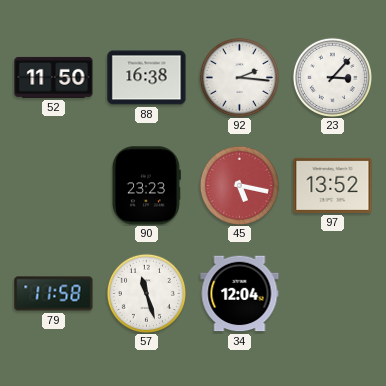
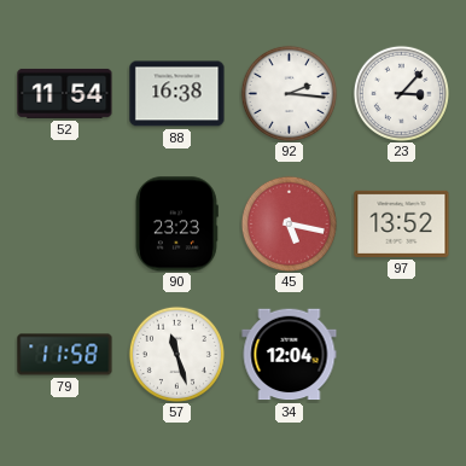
52: 11:50 -> 11:54 (65, 93)
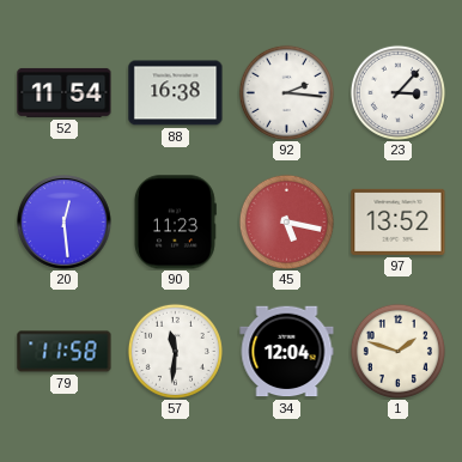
20: none -> 12:29 (65, 223)
90: 23:23 -> 11:23 (175, 223)
57: 11:27 -> 11:31 (175, 351)
1: none -> 1:48 (397, 351)
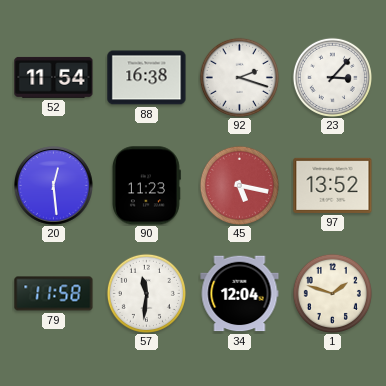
92: 2:16 -> 2:18 (239, 77)
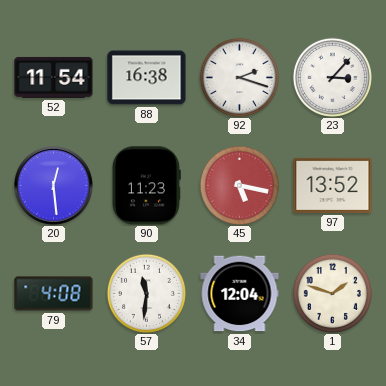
79: 11:58 -> 4:08 (54, 294)
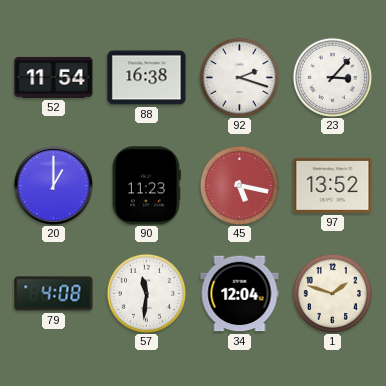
20: 12:29 -> 1:00 (54, 186)
